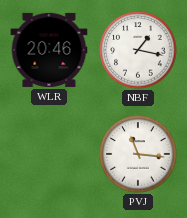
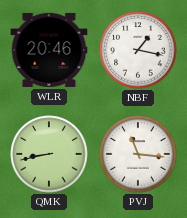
QMK: none -> 8:43 (49, 154)
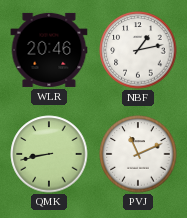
NBF: 1:17 -> 1:13 (138, 50)
PVJ: 11:16 -> 11:11 (138, 154)
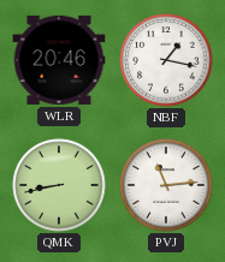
NBF: 1:13 -> 1:17 (166, 60)
PVJ: 11:11 -> 11:14 (166, 185)
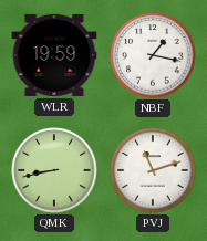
WLR: 20:46 -> 19:59 (54, 55)
PVJ: 11:14 -> 11:12 (153, 170)
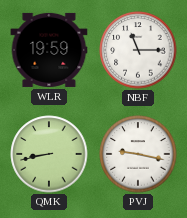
NBF: 1:17 -> 11:15 (138, 50)
PVJ: 11:12 -> 9:17 (138, 154)
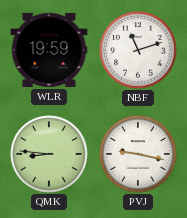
NBF: 11:15 -> 11:12 (138, 50)
QMK: 8:43 -> 8:46 (49, 154)
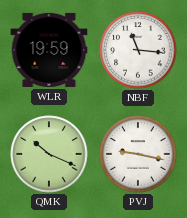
NBF: 11:12 -> 11:16 (138, 50)
QMK: 8:46 -> 10:19 (49, 154)
